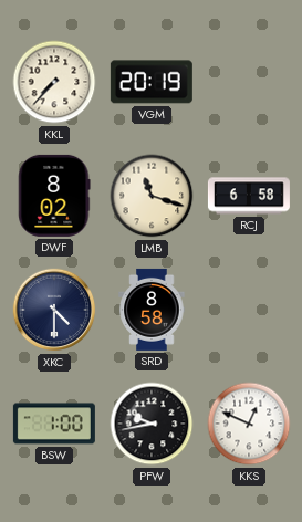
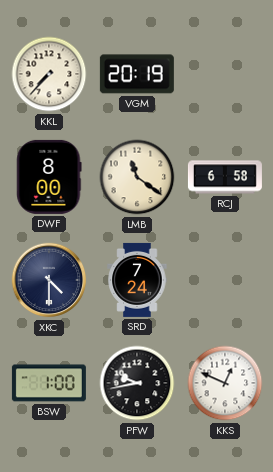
DWF: 8:02 -> 8:00 (49, 177)
LMB: 11:18 -> 11:21 (137, 177)
SRD: 8:58 -> 7:24 (137, 280)
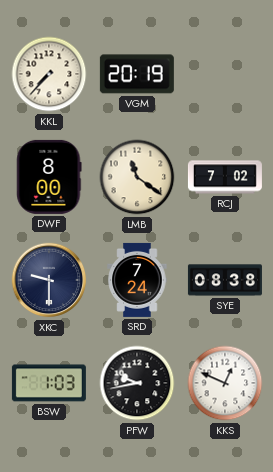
RCJ: 6:58 -> 7:02 (225, 177)
XKC: 4:30 -> 9:30 (49, 280)
SYE: none -> 08:38 (225, 280)
BSW: 1:00 -> 1:03 (49, 383)
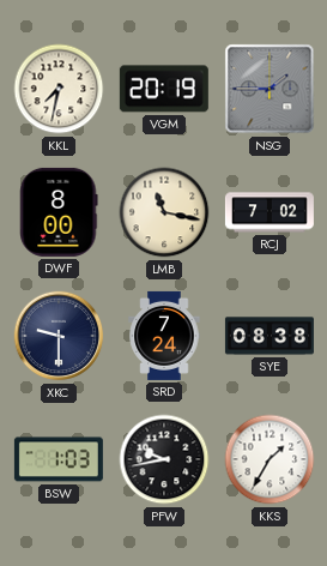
KKL: 7:37 -> 7:32 (59, 89)
NSG: none -> 1:45 (270, 89)
LMB: 11:21 -> 11:17 (164, 212)
KKS: 12:49 -> 1:35 (270, 459)
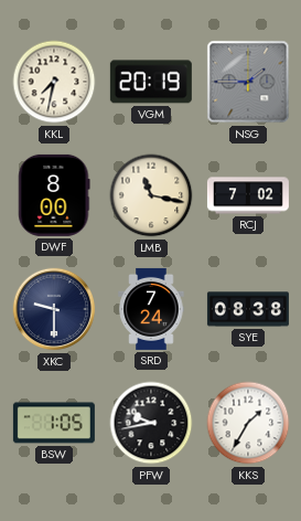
BSW: 1:03 -> 1:05 (54, 423)
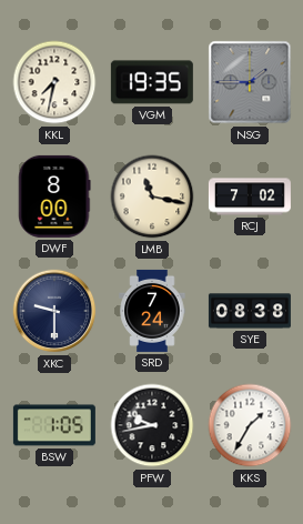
VGM: 20:19 -> 19:35 (152, 82)
